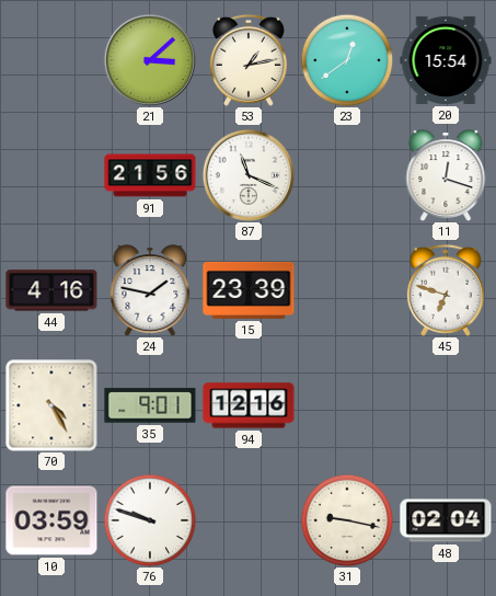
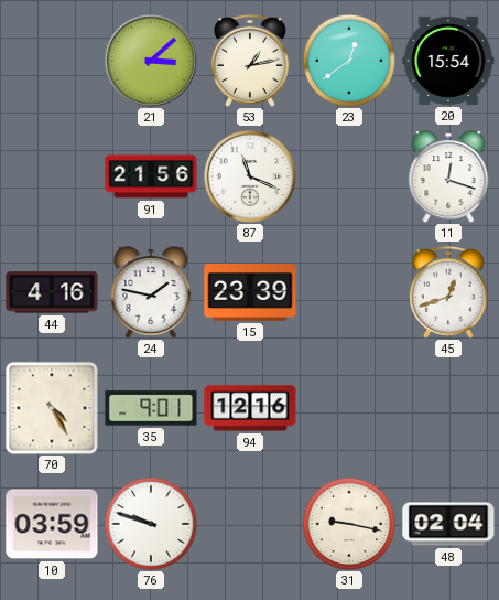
45: 6:48 -> 12:42 (448, 292)
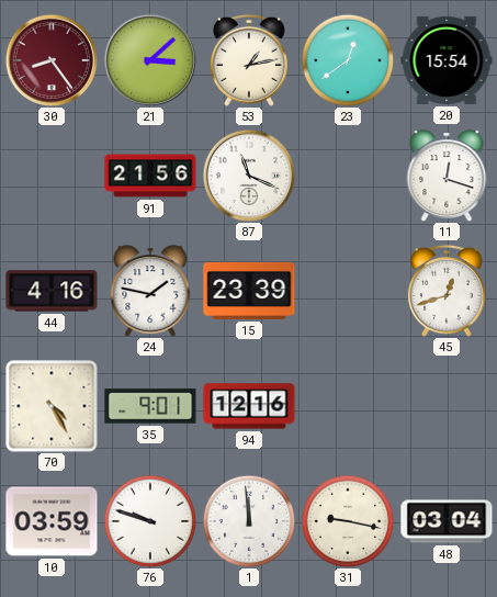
30: none -> 8:24 (50, 59)
1: none -> 11:59 (249, 521)
48: 02:04 -> 03:04 (447, 521)
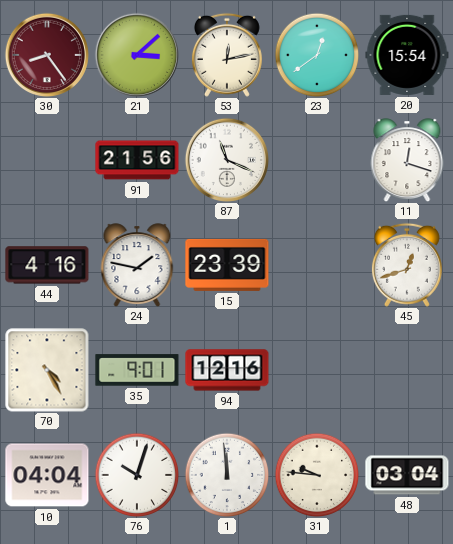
53: 1:13 -> 12:13 (227, 55)
10: 03:59 -> 04:04 (47, 475)
76: 9:48 -> 10:03 (137, 475)
31: 9:17 -> 9:46 (317, 475)
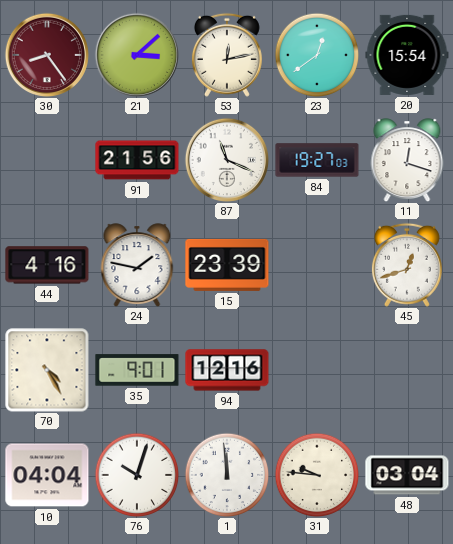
84: none -> 19:27 (317, 160)
